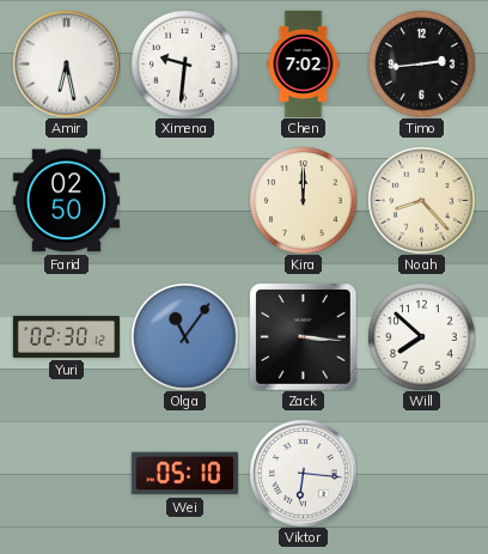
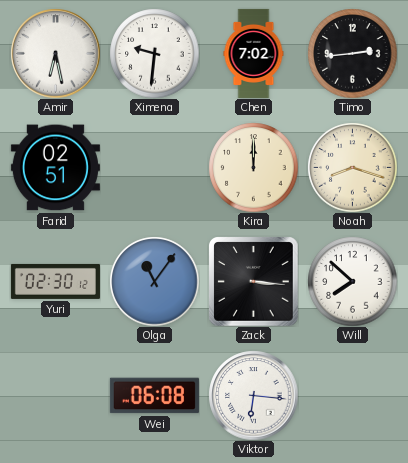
Farid: 02:50 -> 02:51 (55, 168)
Noah: 8:23 -> 8:18 (352, 167)
Wei: 05:10 -> 06:08 (154, 396)
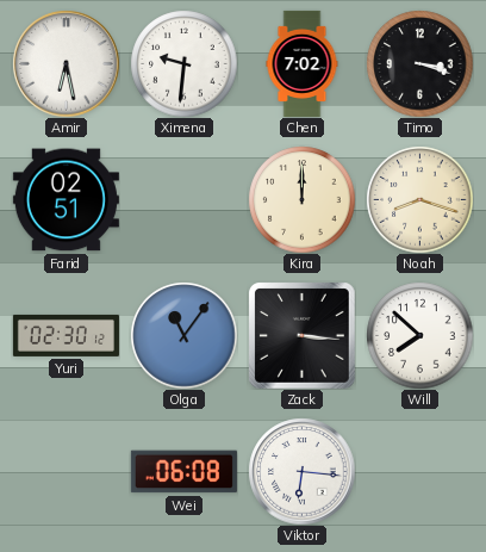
Timo: 2:44 -> 3:18 (419, 63)
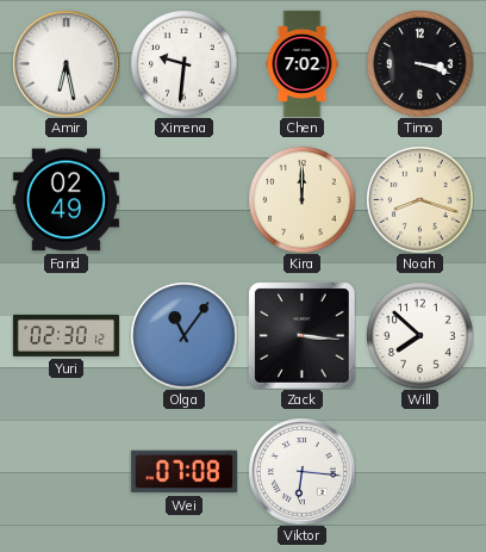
Farid: 02:51 -> 02:49 (66, 200)
Wei: 06:08 -> 07:08 (183, 472)
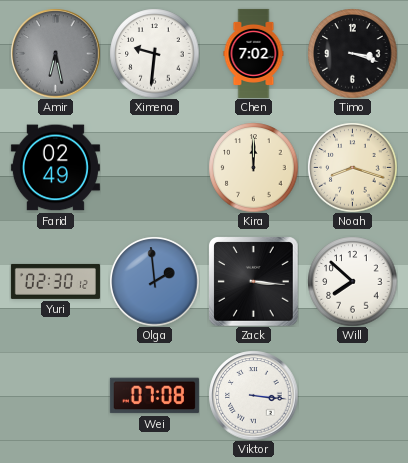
Amir dial: white -> grey (55, 53)
Olga: 11:06 -> 1:59 (154, 281)
Viktor: 6:16 -> 3:16 (253, 395)
